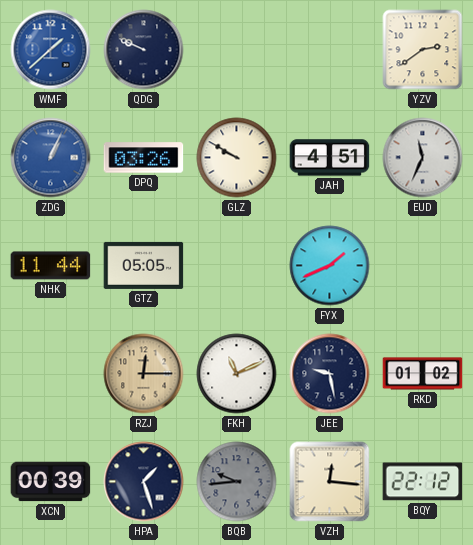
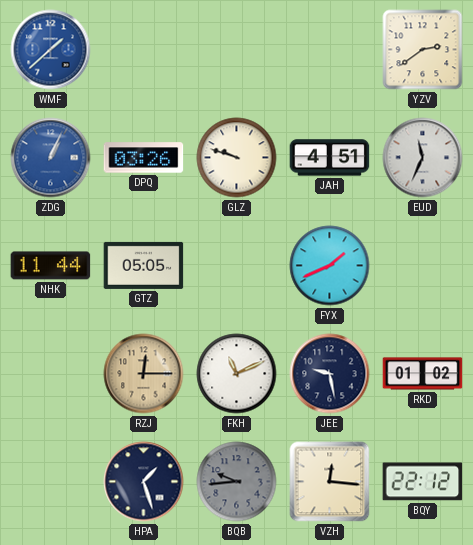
QDG: 9:49 -> none (144, 50)
GLZ: 9:50 -> 9:48 (237, 158)
XCN: 00:39 -> none (51, 482)
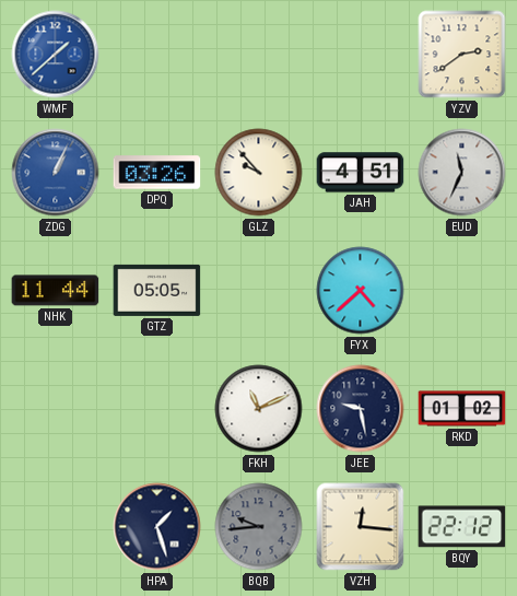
GLZ: 9:48 -> 9:53 (259, 173)
FYX: 1:41 -> 4:38 (361, 291)
RZJ: 12:15 -> none (144, 374)
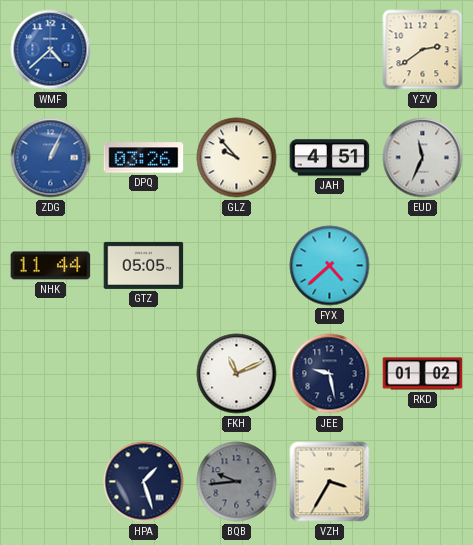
WMF: 1:38 -> 4:38 (51, 50)
VZH: 12:16 -> 3:35 (330, 482)
BQY: 22:12 -> none (462, 527)
